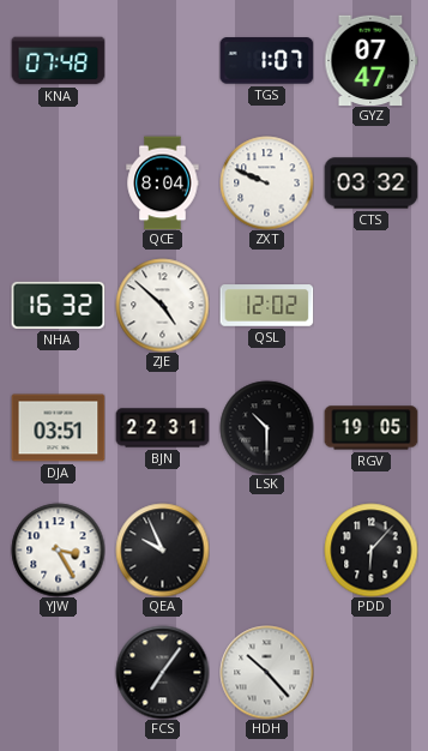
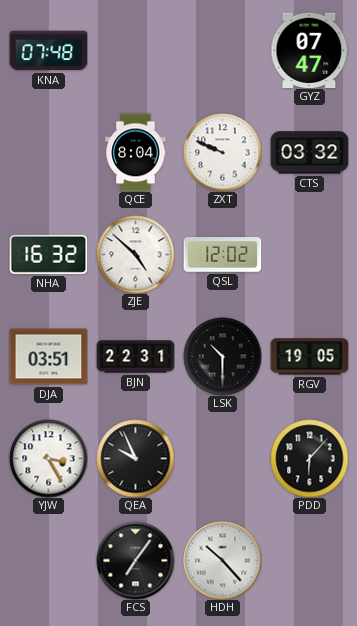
TGS: 1:07 -> none (266, 61)
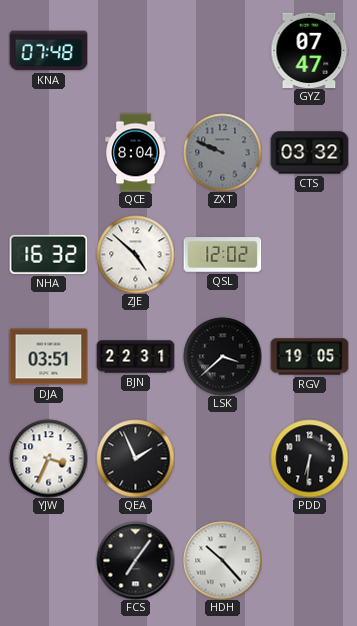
ZXT dial: white -> grey (222, 152)
LSK: 10:30 -> 3:38 (222, 356)
YJW: 3:25 -> 3:34 (48, 458)
QEA: 9:56 -> 1:56 (135, 458)
PDD: 6:07 -> 6:31 (309, 458)
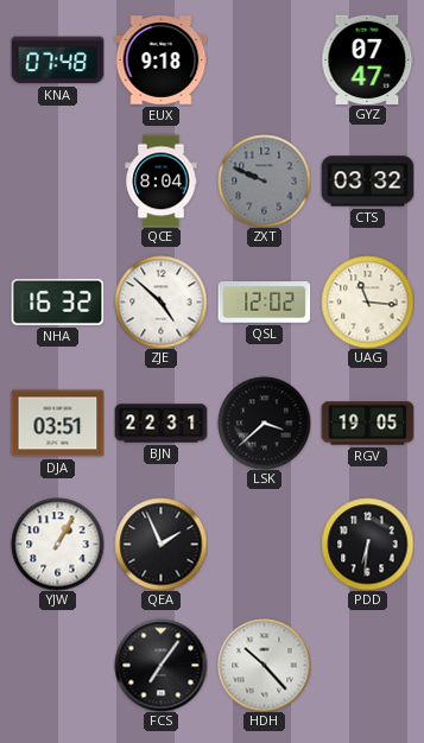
EUX: none -> 9:18 (160, 61)
UAG: none -> 11:16 (367, 301)
YJW: 3:34 -> 1:05 (57, 544)
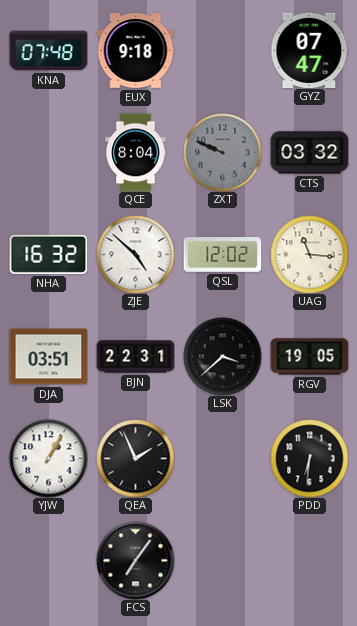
HDH: 10:23 -> none (264, 665)
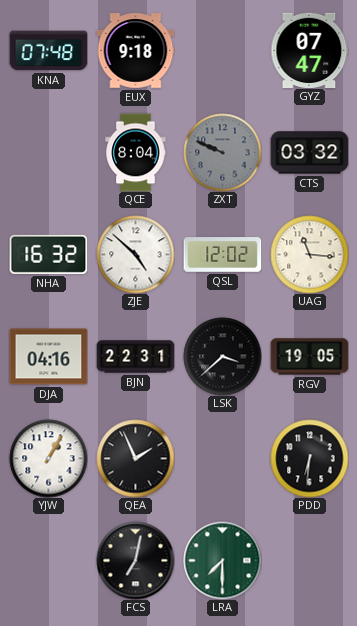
DJA: 03:51 -> 04:16 (48, 357)
FCS: 7:06 -> 7:02 (135, 560)
LRA: none -> 7:30 (222, 560)
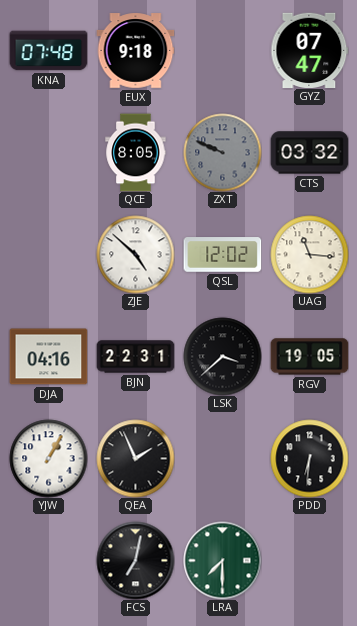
QCE: 8:04 -> 8:05 (136, 152)
NHA: 16:32 -> none (48, 254)
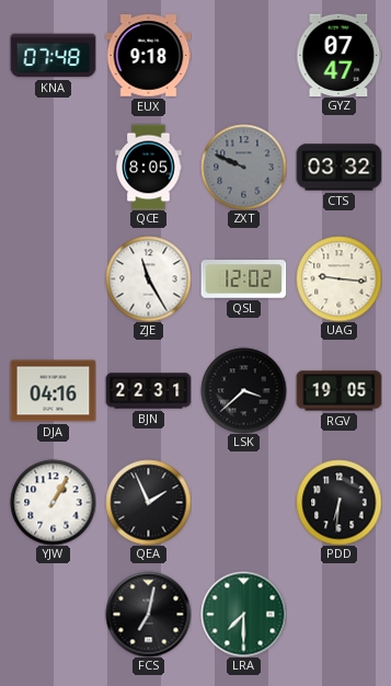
ZJE: 4:52 -> 11:25 (148, 278)
UAG: 11:16 -> 9:16 (338, 278)
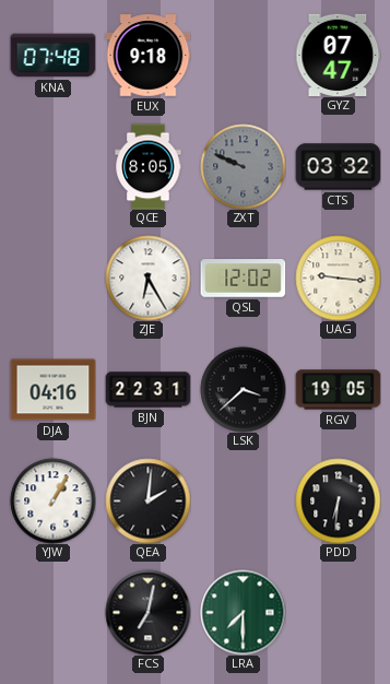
ZJE: 11:25 -> 6:25 (147, 278)
QEA: 1:56 -> 2:01 (147, 500)
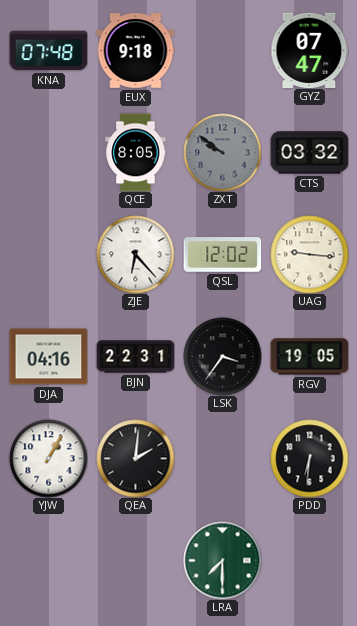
ZXT: 9:49 -> 9:51 (222, 152)
ZJE: 6:25 -> 6:23 (135, 254)
LSK: 3:38 -> 3:36 (222, 356)
FCS: 7:02 -> none (147, 612)
